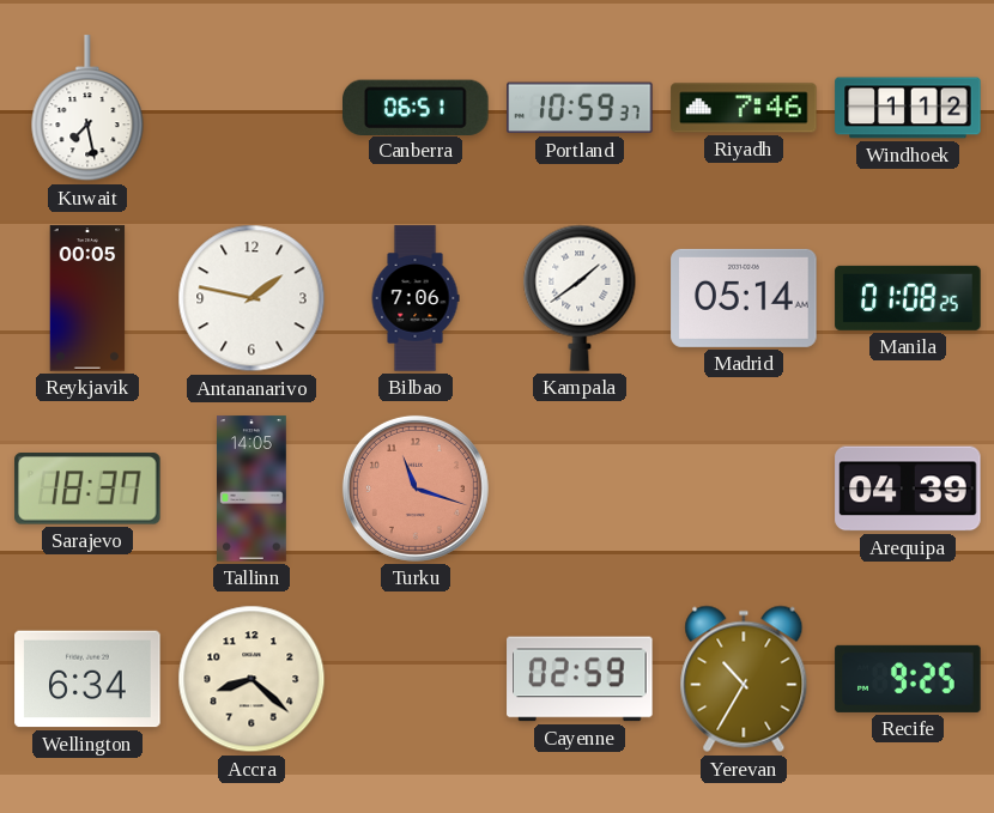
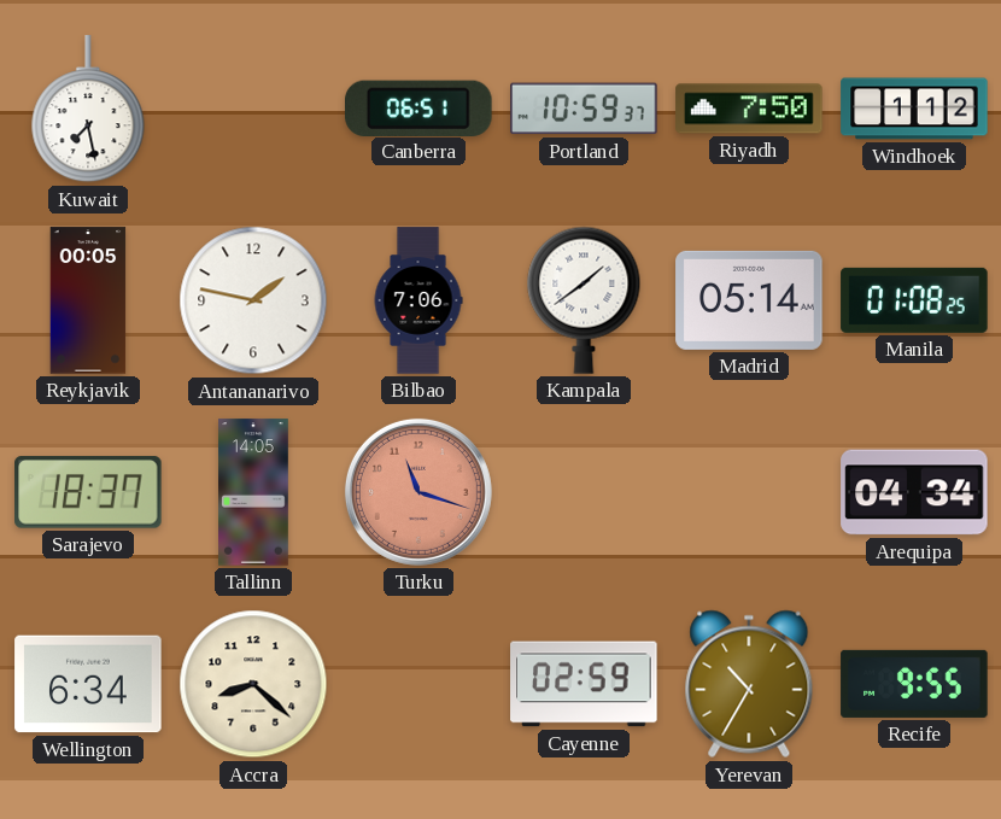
Riyadh: 7:46 -> 7:50 (749, 109)
Arequipa: 04:39 -> 04:34 (914, 492)
Recife: 9:25 -> 9:55 (914, 684)
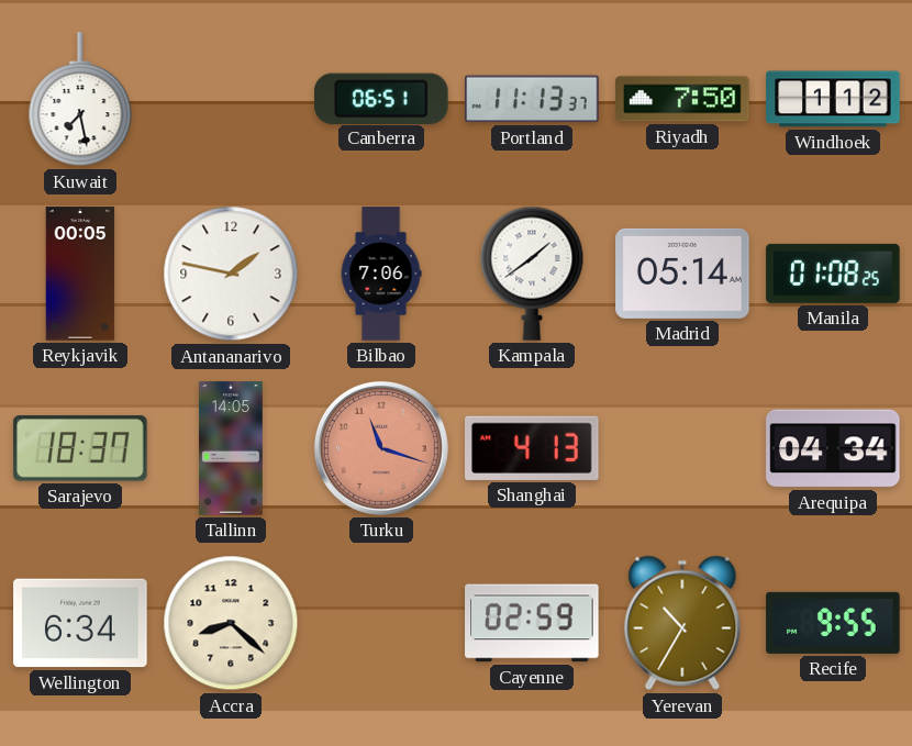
Portland: 10:59 -> 11:13 (532, 99)
Shanghai: none -> 4:13 (533, 448)
